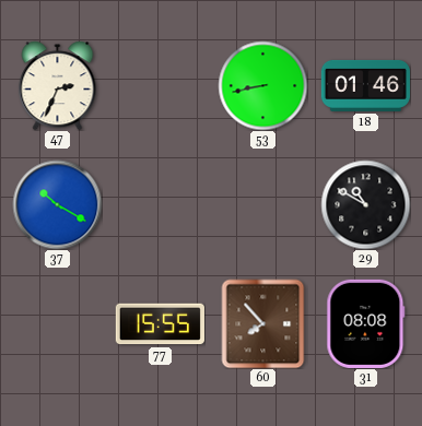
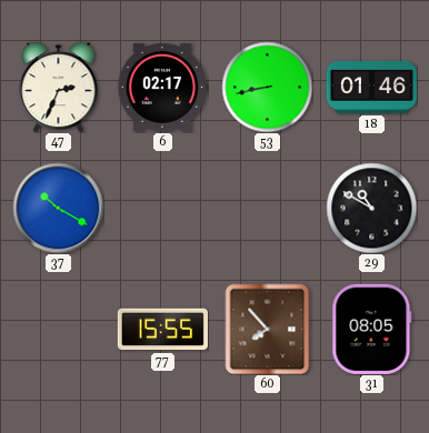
6: none -> 02:17 (162, 87)
31: 08:08 -> 08:05 (372, 329)
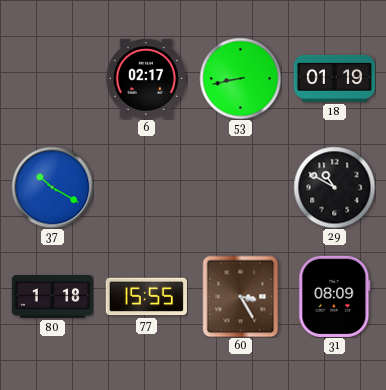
47: 2:34 -> none (59, 87)
18: 01:46 -> 01:19 (334, 78)
80: none -> 1:18 (52, 297)
60: 7:53 -> 3:25 (241, 296)
31: 08:05 -> 08:09 (335, 296)
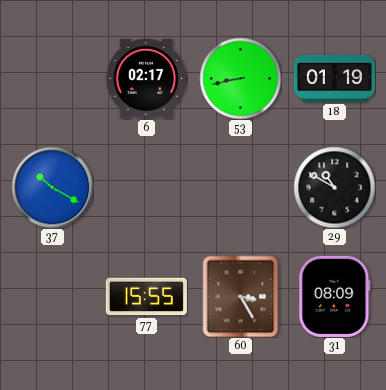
80: 1:18 -> none (52, 297)
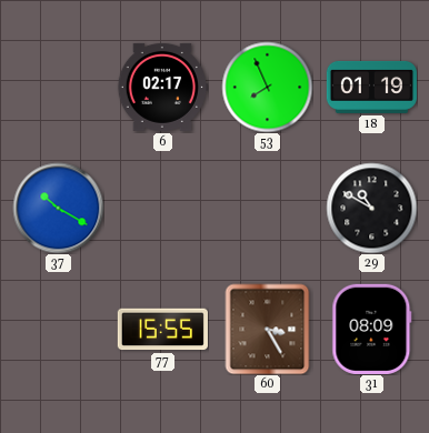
53: 8:43 -> 7:56 (267, 87)
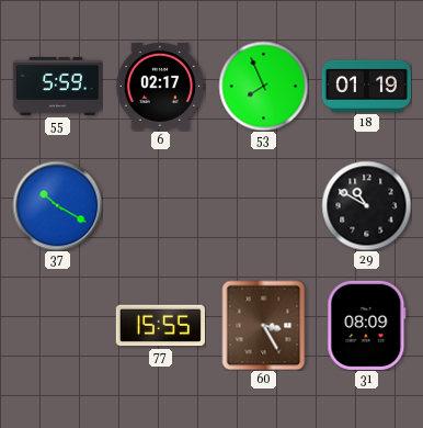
55: none -> 5:59 (57, 86)
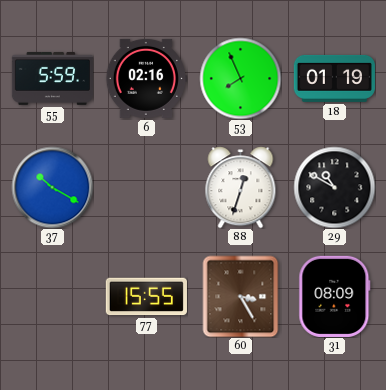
6: 02:17 -> 02:16 (146, 78)
88: none -> 12:33 (241, 187)
